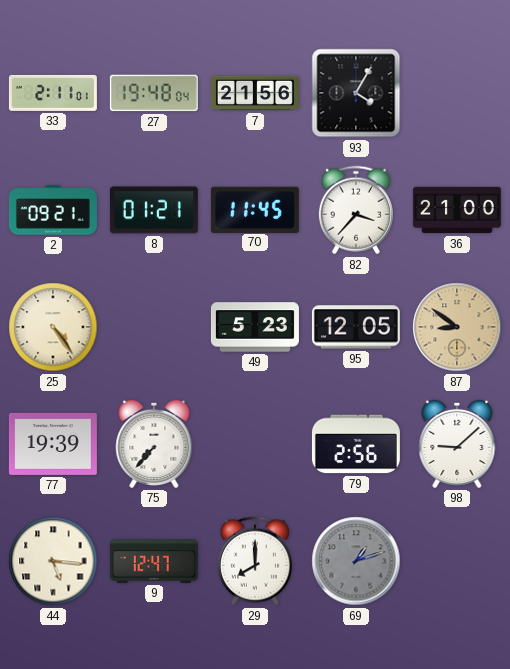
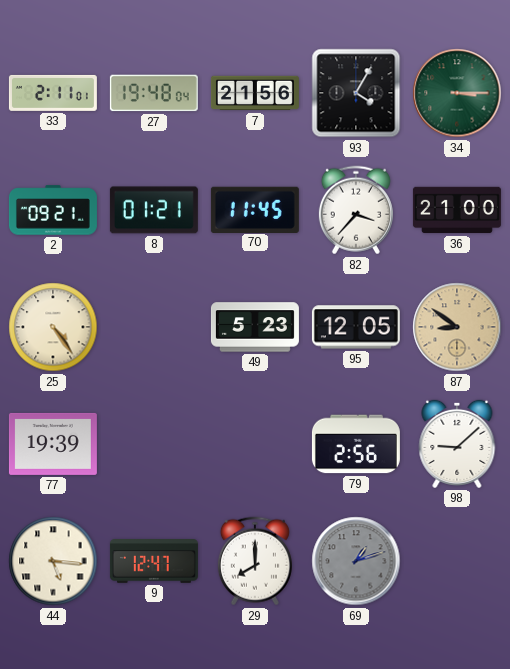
34: none -> 3:15 (457, 93)
75: 7:37 -> none (154, 444)
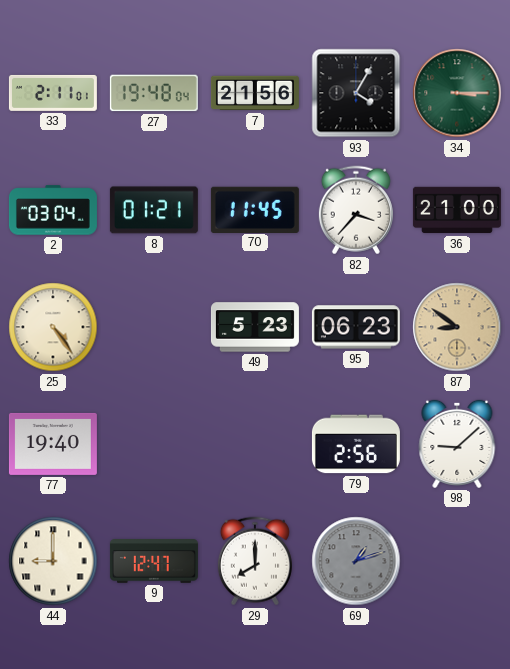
2: 09:21 -> 03:04 (53, 210)
95: 12:05 -> 06:23 (356, 327)
77: 19:39 -> 19:40 (53, 444)
44: 5:16 -> 9:00 (53, 561)
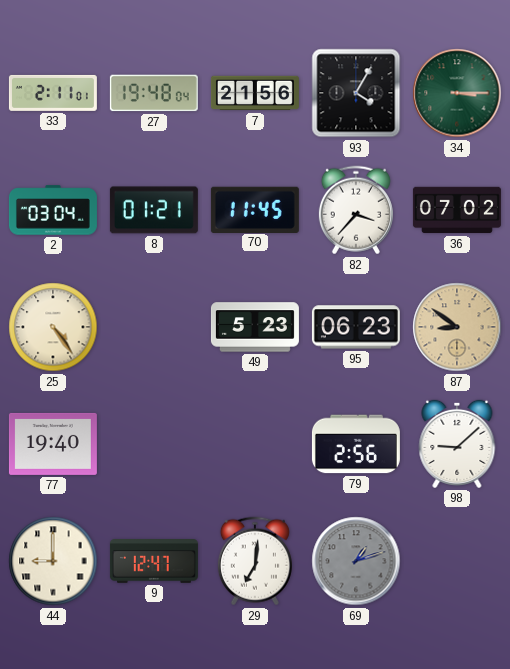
36: 21:00 -> 07:02 (457, 210)
29: 8:00 -> 7:01 (255, 561)
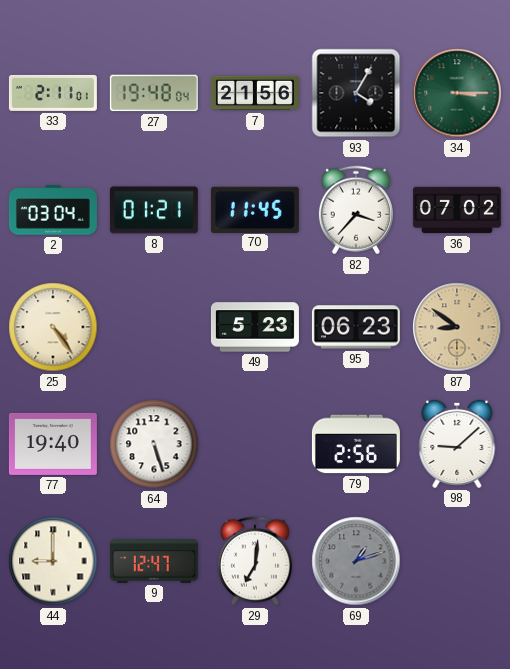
64: none -> 5:27 (154, 444)
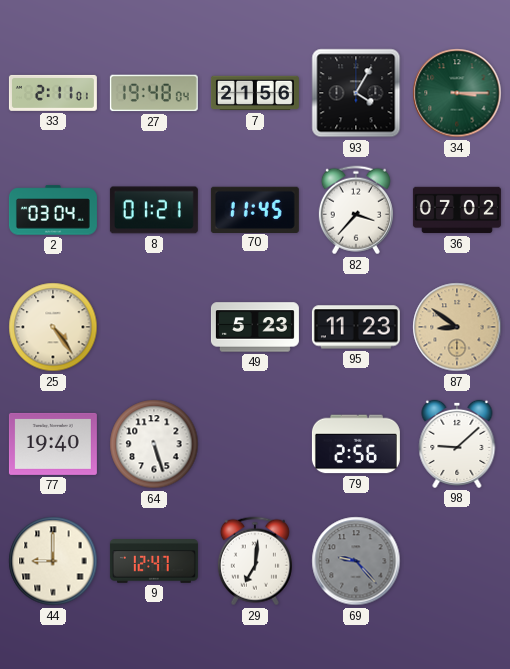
95: 06:23 -> 11:23 (356, 327)
69: 1:12 -> 9:23 (356, 561)
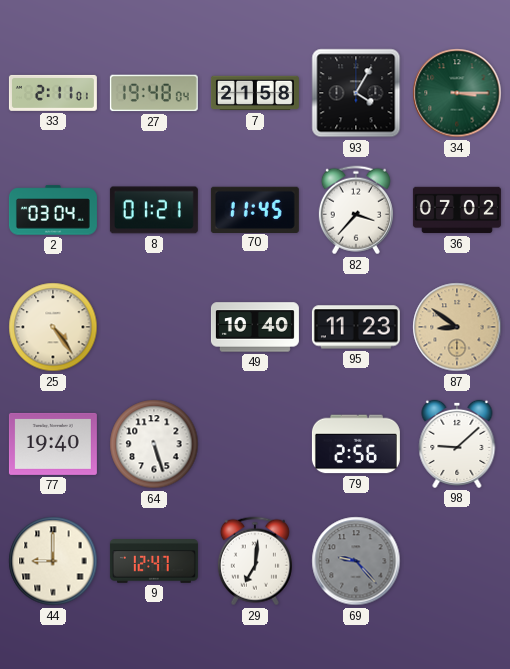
7: 21:56 -> 21:58 (255, 93)
49: 5:23 -> 10:40 (255, 327)
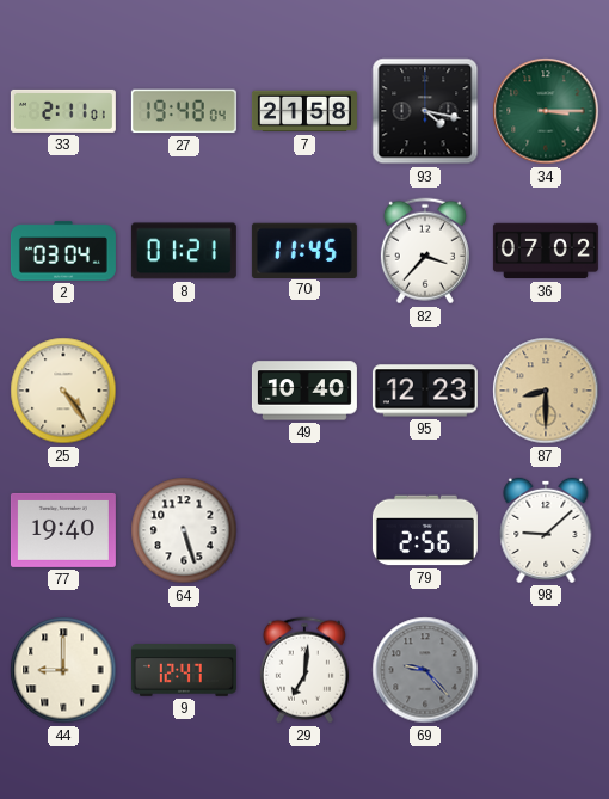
93: 4:05 -> 4:17 (425, 111)
95: 11:23 -> 12:23 (425, 391)
87: 8:51 -> 8:30 (546, 391)
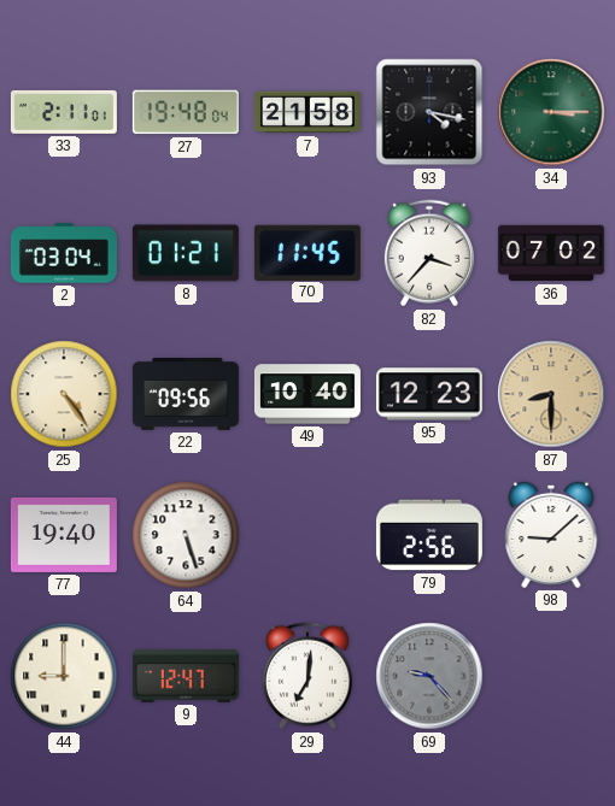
22: none -> 09:56 (186, 395)
